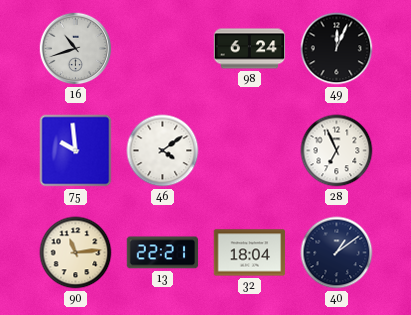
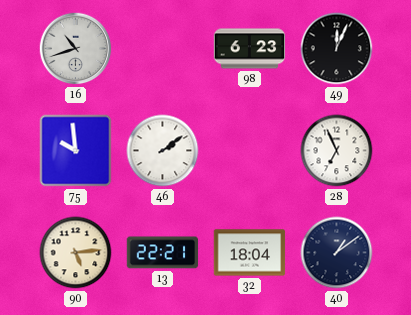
98: 6:24 -> 6:23 (250, 49)
46: 4:09 -> 2:09 (163, 151)
90: 11:14 -> 5:14 (76, 253)
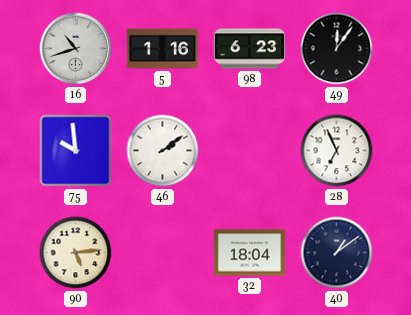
5: none -> 1:16 (163, 49)
49: 12:04 -> 12:06 (337, 49)
13: 22:21 -> none (163, 253)
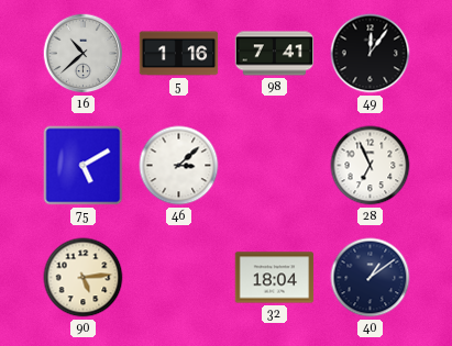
16: 10:42 -> 10:38 (84, 54)
98: 6:23 -> 7:41 (275, 54)
75: 9:59 -> 5:10 (84, 166)
46: 2:09 -> 3:08 (179, 166)
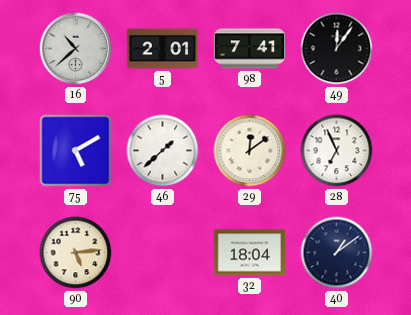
5: 1:16 -> 2:01 (163, 49)
46: 3:08 -> 1:38 (163, 151)
29: none -> 12:09 (250, 151)
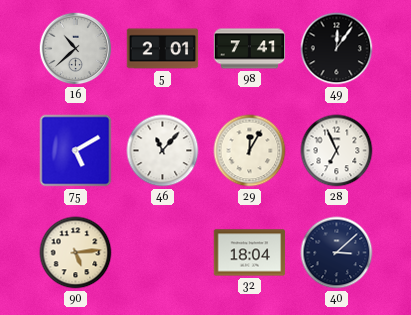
46: 1:38 -> 11:07 (163, 151)
29: 12:09 -> 12:05 (250, 151)
40: 1:09 -> 3:08 (337, 253)
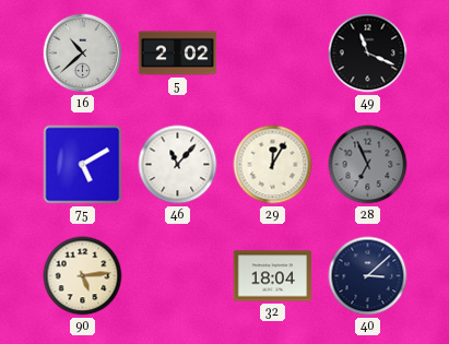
5: 2:01 -> 2:02 (178, 54)
98: 7:41 -> none (250, 49)
49: 12:06 -> 11:19 (368, 54)
28 dial: white -> grey (368, 165)
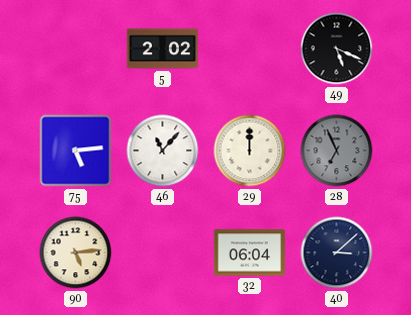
16: 10:38 -> none (83, 54)
49: 11:19 -> 5:19 (337, 49)
75: 5:10 -> 5:14 (76, 151)
29: 12:05 -> 12:00 (250, 151)
32: 18:04 -> 06:04 (250, 253)
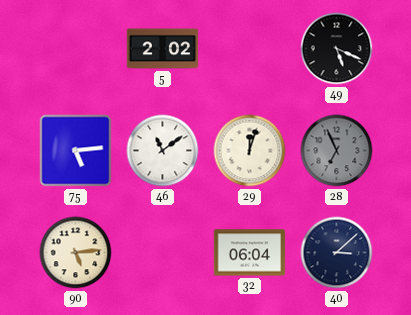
46: 11:07 -> 11:09 (163, 151)
29: 12:00 -> 12:03 (250, 151)
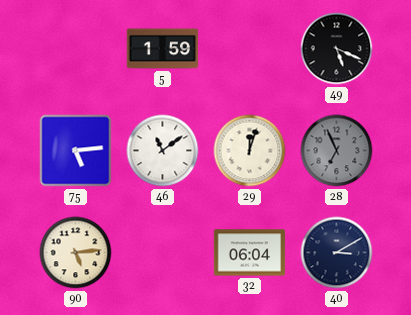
5: 2:02 -> 1:59 (163, 49)
40: 3:08 -> 3:10 (337, 253)
